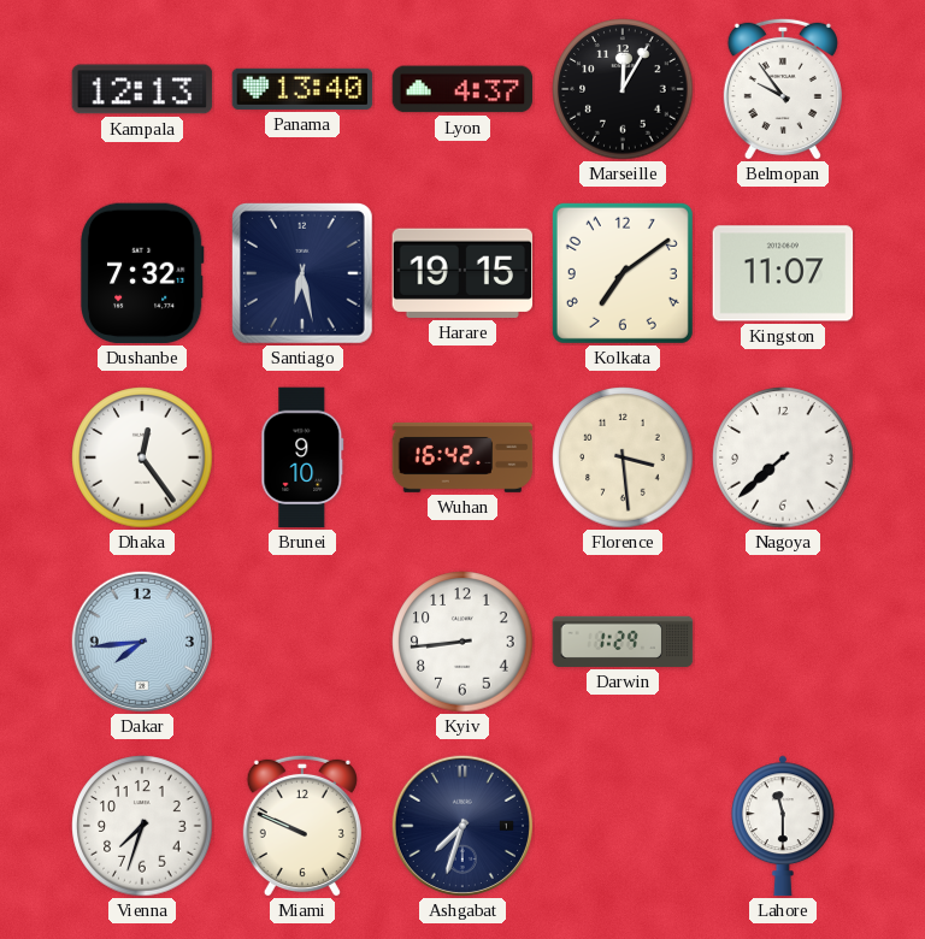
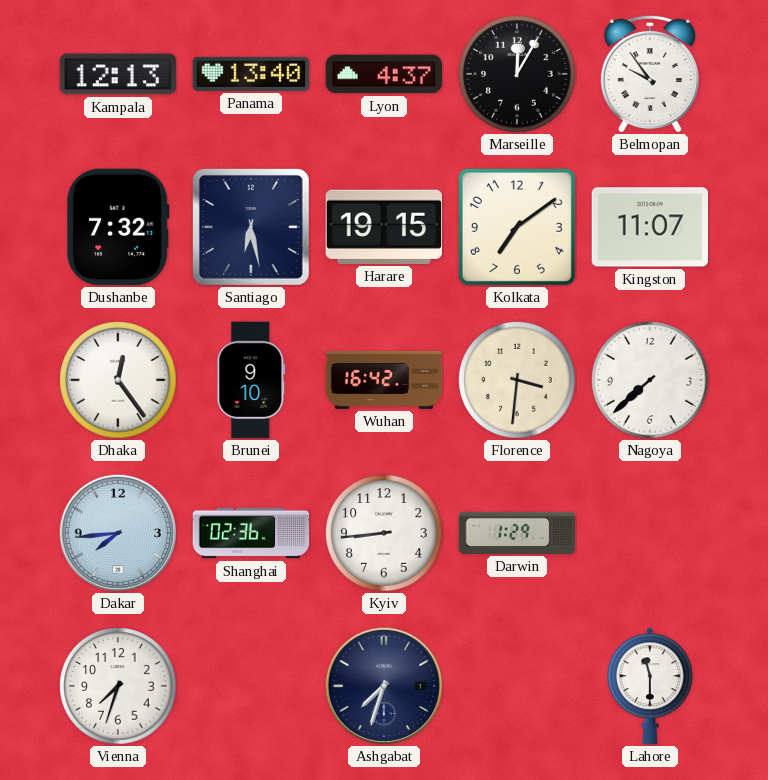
Florence: 3:29 -> 3:31 (517, 380)
Shanghai: none -> 02:36 (251, 533)
Miami: 9:49 -> none (302, 826)
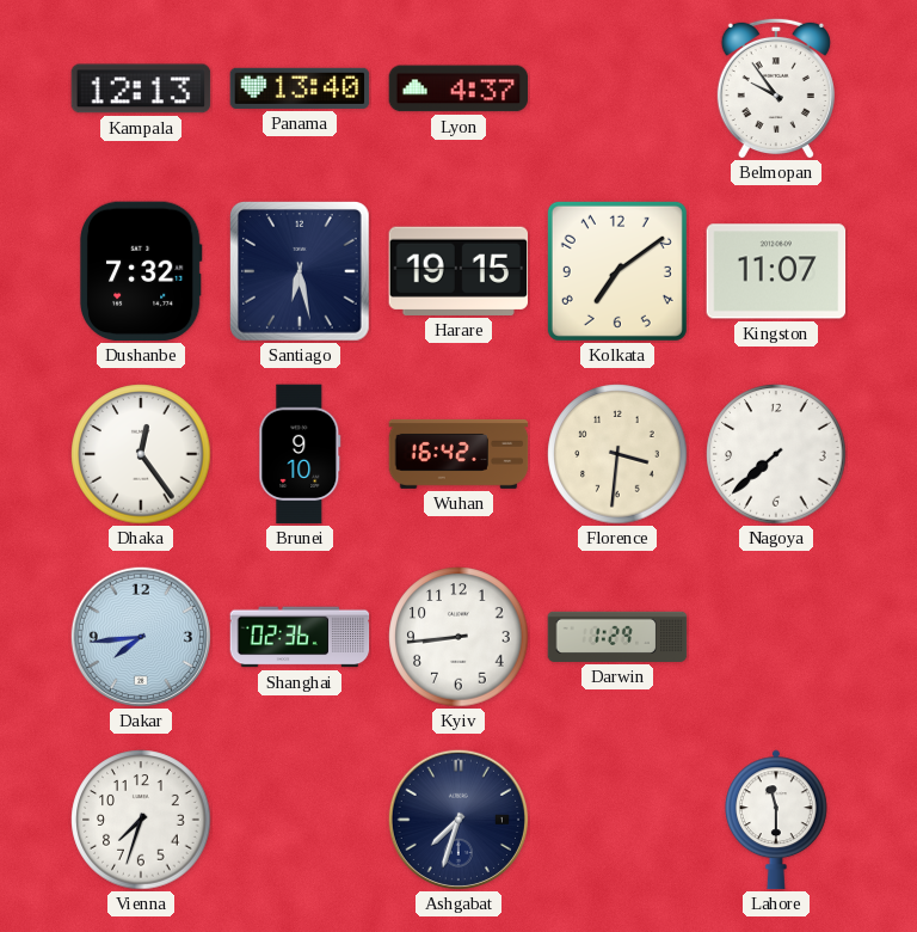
Marseille: 12:05 -> none (517, 74)
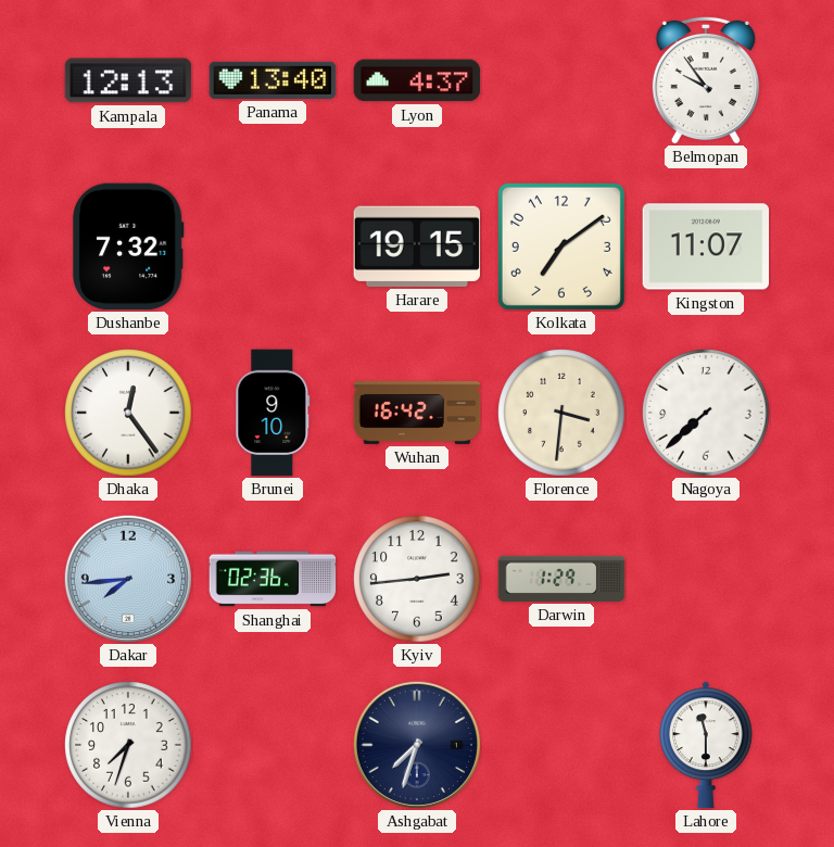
Santiago: 6:28 -> none (301, 272)
Kyiv: 8:44 -> 2:44 (417, 579)
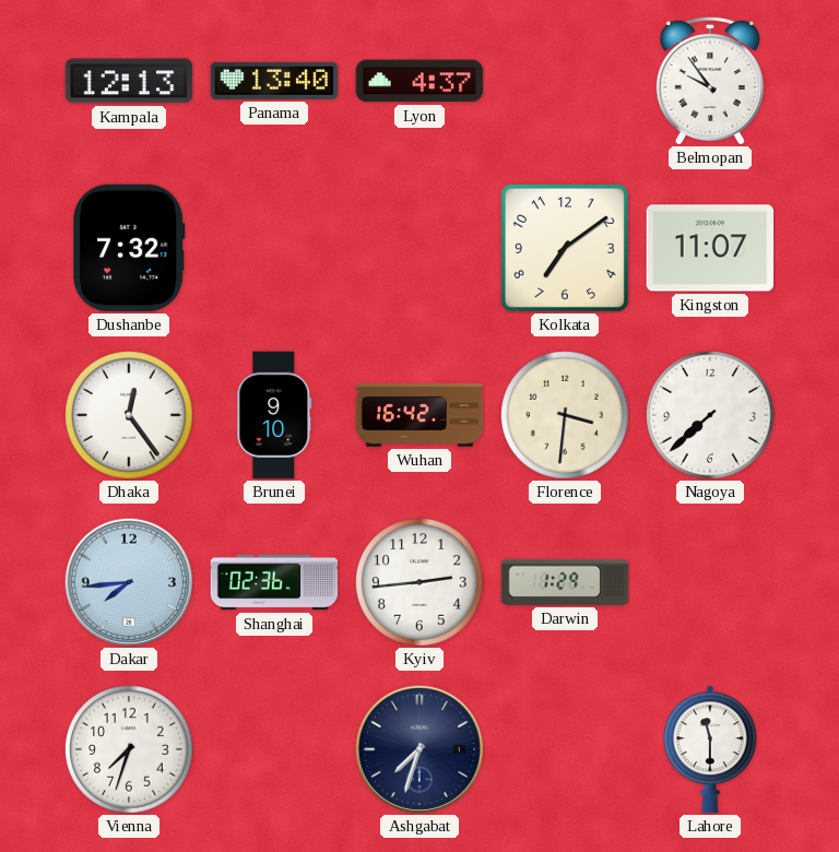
Harare: 19:15 -> none (417, 246)
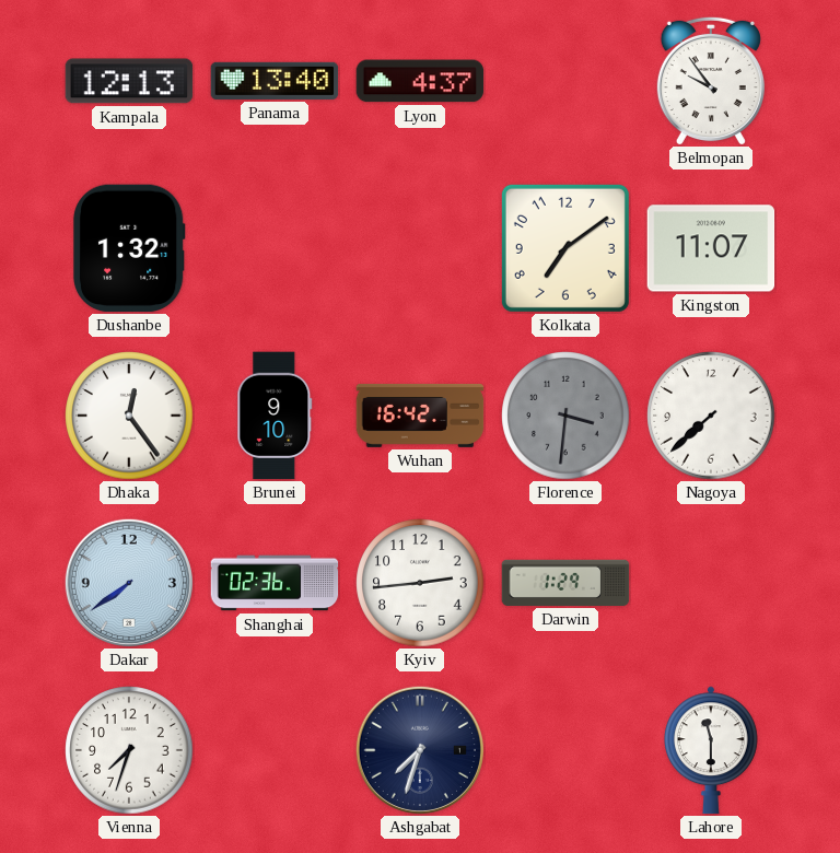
Dushanbe: 7:32 -> 1:32 (129, 248)
Florence dial: cream -> grey (565, 416)
Dakar: 7:44 -> 7:39 (129, 583)
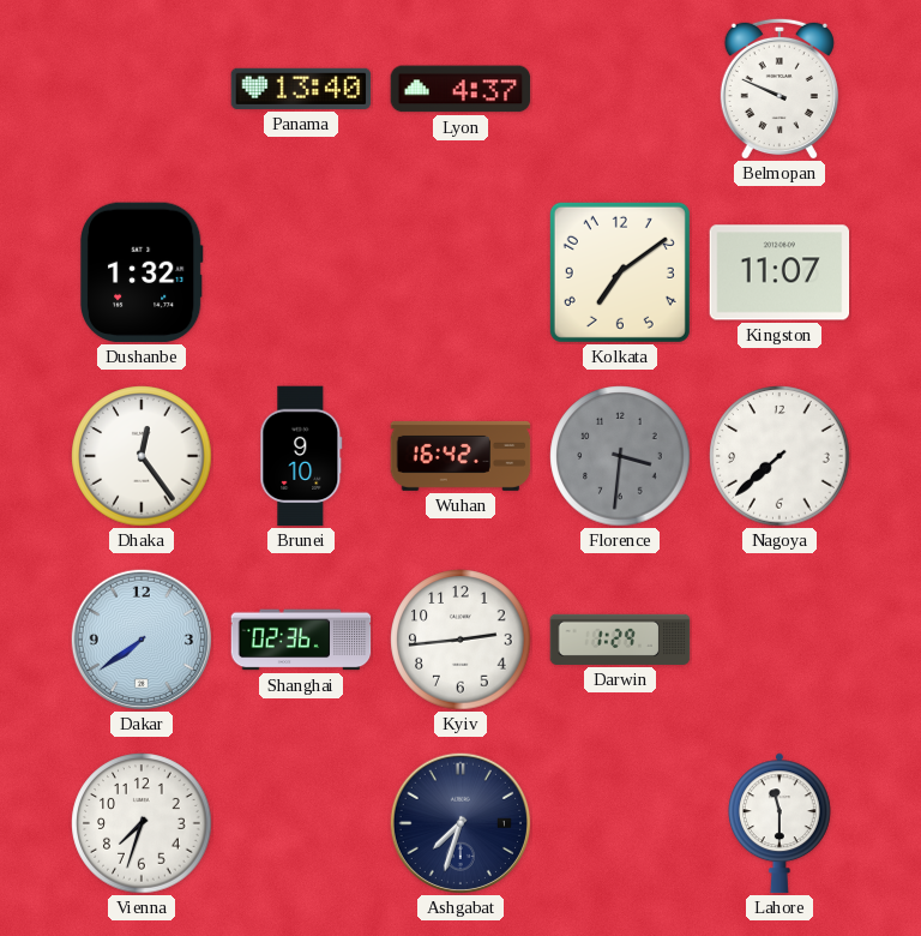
Kampala: 12:13 -> none (129, 81)
Belmopan: 9:54 -> 9:49 (779, 89)
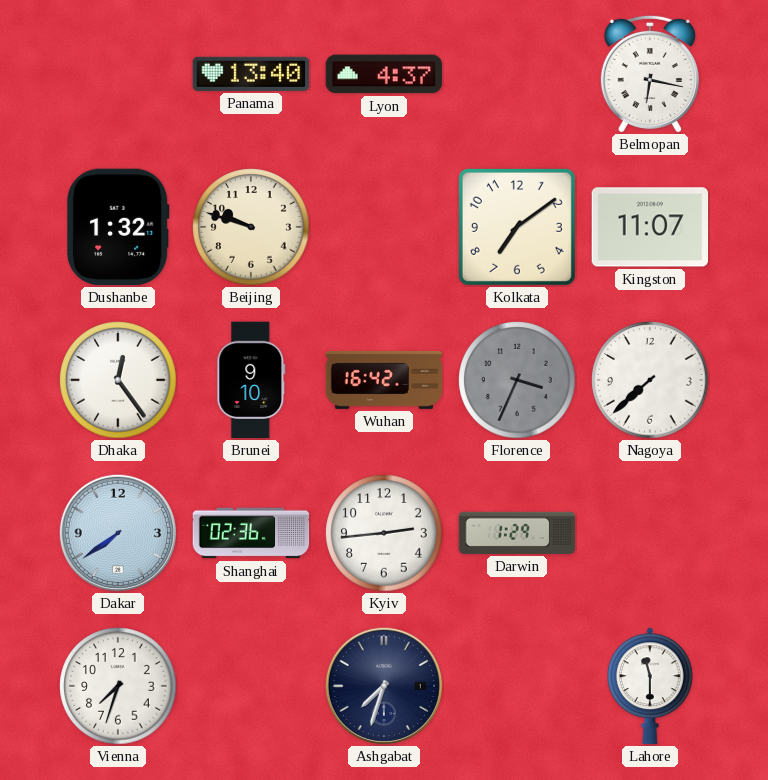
Belmopan: 9:49 -> 6:17 (650, 74)
Beijing: none -> 9:48 (251, 227)
Florence: 3:31 -> 3:34 (517, 380)
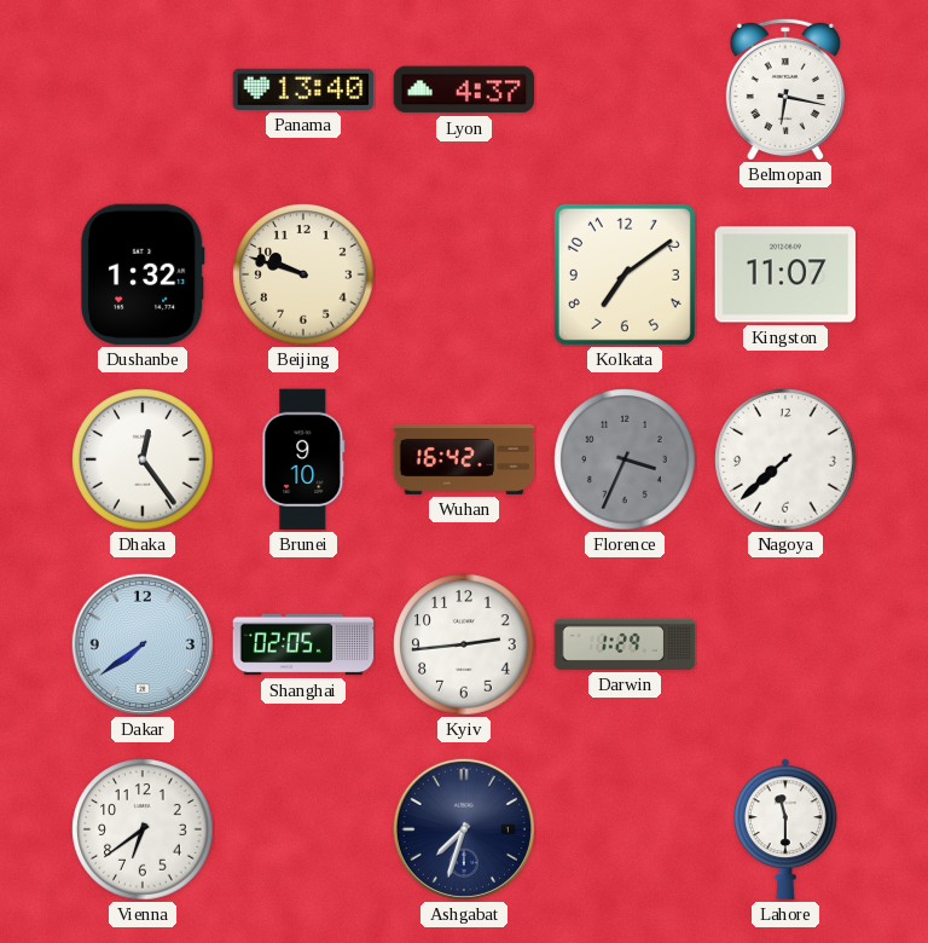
Shanghai: 02:36 -> 02:05 (303, 644)
Vienna: 7:33 -> 6:39 (143, 829)
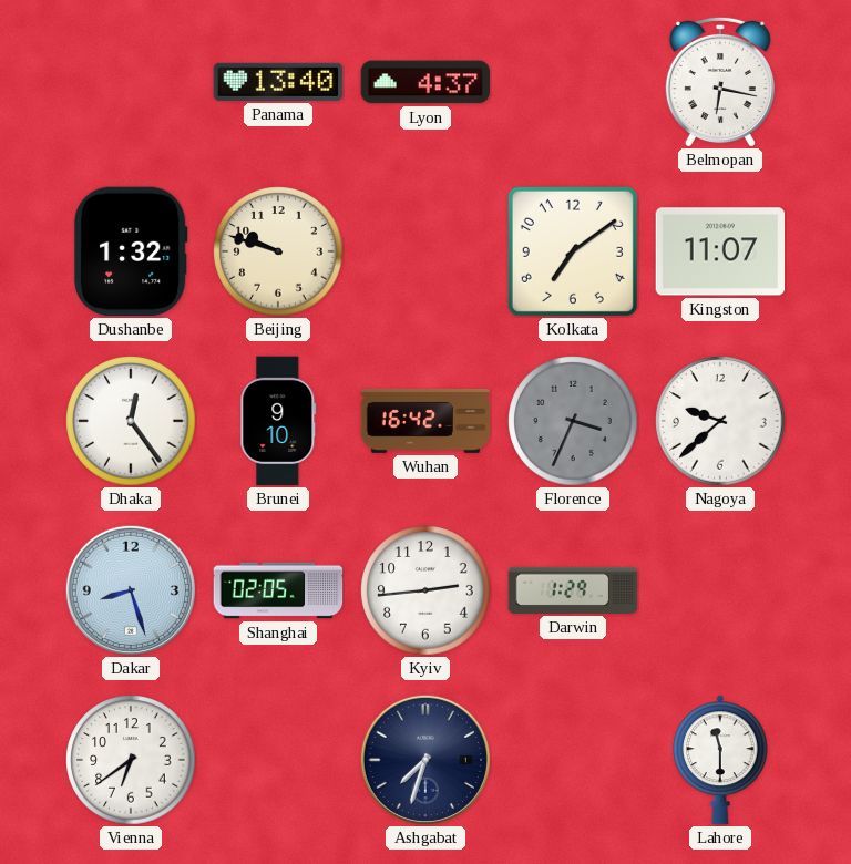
Nagoya: 7:38 -> 9:38 (720, 421)
Dakar: 7:39 -> 8:27 (131, 590)
